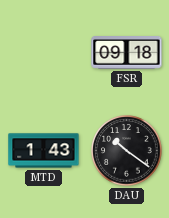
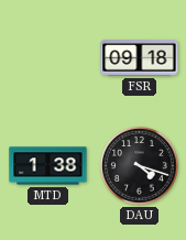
MTD: 1:43 -> 1:38 (48, 166)
DAU: 10:21 -> 4:18 (140, 166)
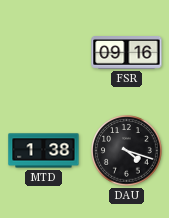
FSR: 09:18 -> 09:16 (127, 53)
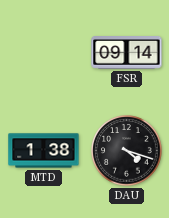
FSR: 09:16 -> 09:14 (127, 53)
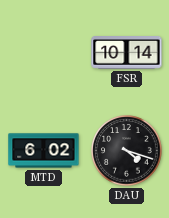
FSR: 09:14 -> 10:14 (127, 53)
MTD: 1:38 -> 6:02 (44, 151)
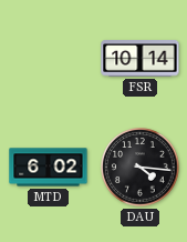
DAU: 4:18 -> 4:16 (141, 168)
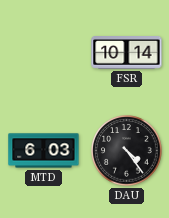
MTD: 6:02 -> 6:03 (44, 151)
DAU: 4:16 -> 4:24 (127, 151)
